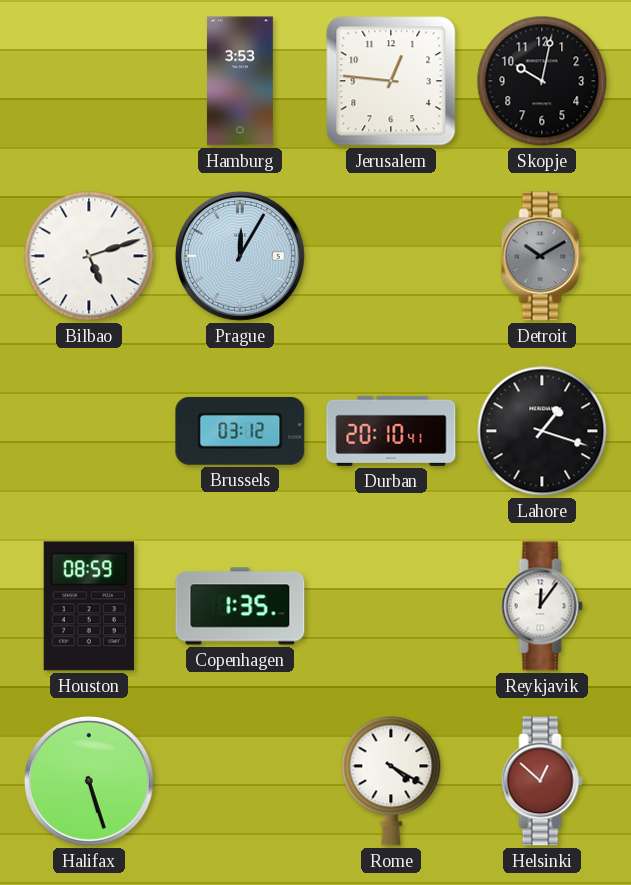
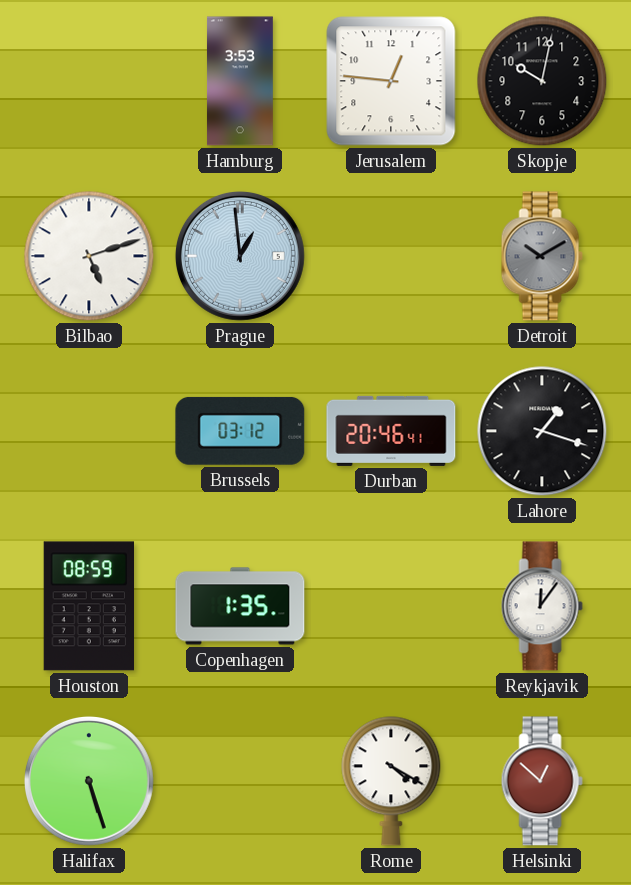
Prague: 12:05 -> 12:59 (240, 256)
Durban: 20:10 -> 20:46 (391, 431)
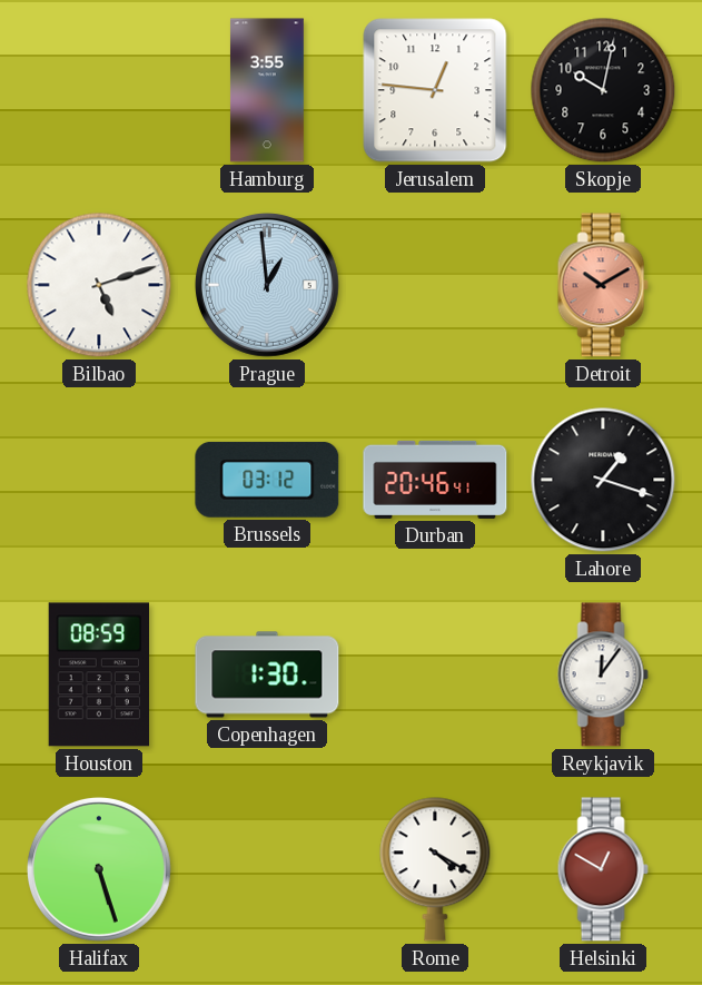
Hamburg: 3:53 -> 3:55 (267, 90)
Detroit dial: grey -> salmon (603, 285)
Copenhagen: 1:35 -> 1:30 (267, 674)
Helsinki: 12:52 -> 12:50 (603, 869)
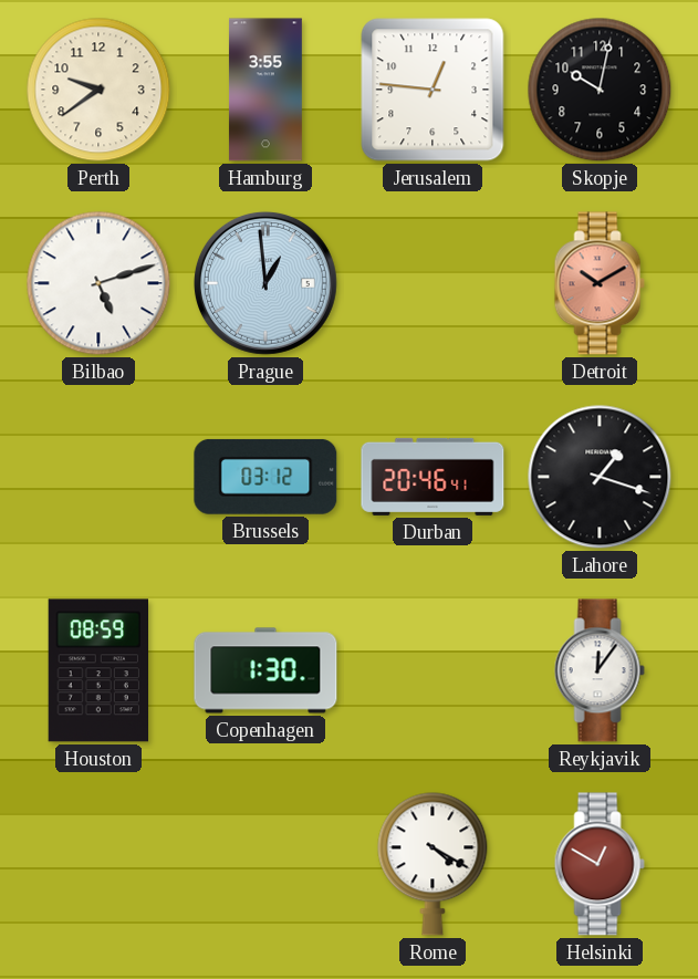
Perth: none -> 9:39 (98, 90)
Halifax: 5:27 -> none (99, 869)
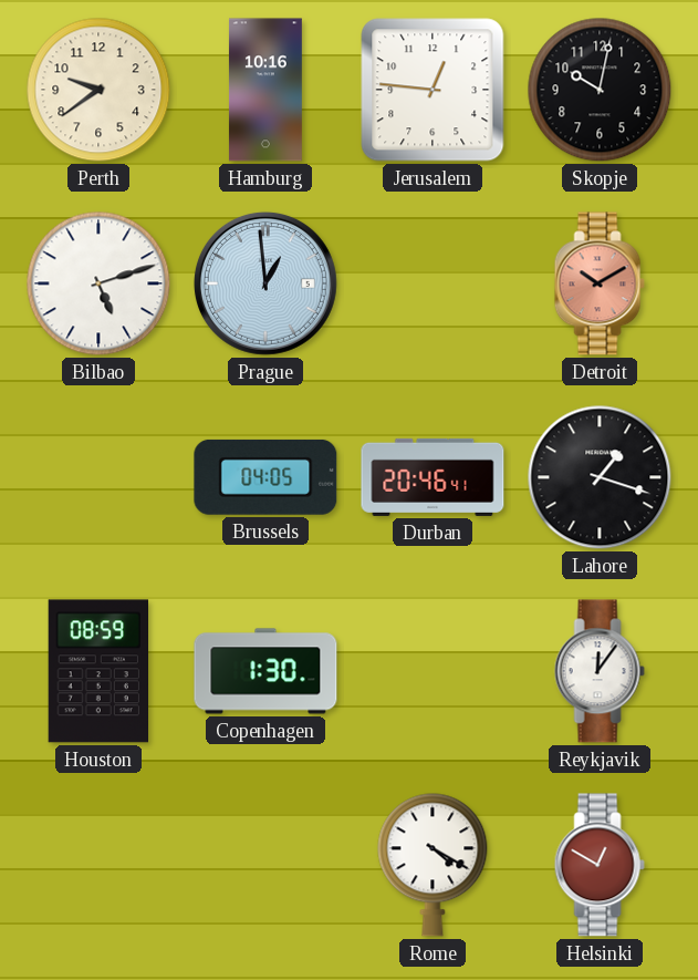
Hamburg: 3:55 -> 10:16 (265, 90)
Brussels: 03:12 -> 04:05 (265, 477)
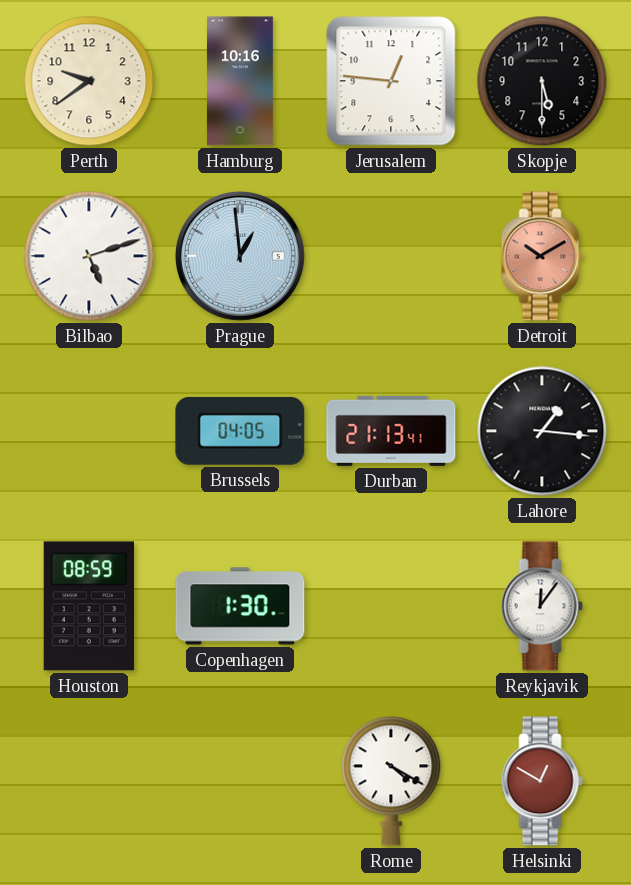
Skopje: 10:02 -> 5:30 (542, 81)
Durban: 20:46 -> 21:13 (391, 431)
Lahore: 1:18 -> 1:16 (542, 431)
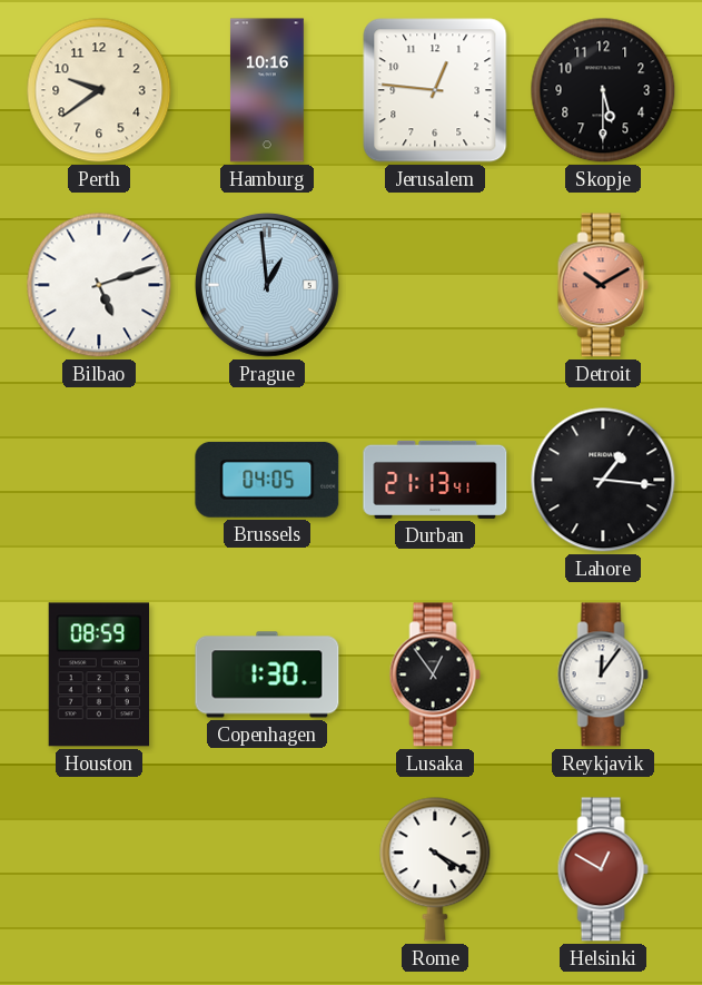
Lusaka: none -> 12:54 (435, 674)
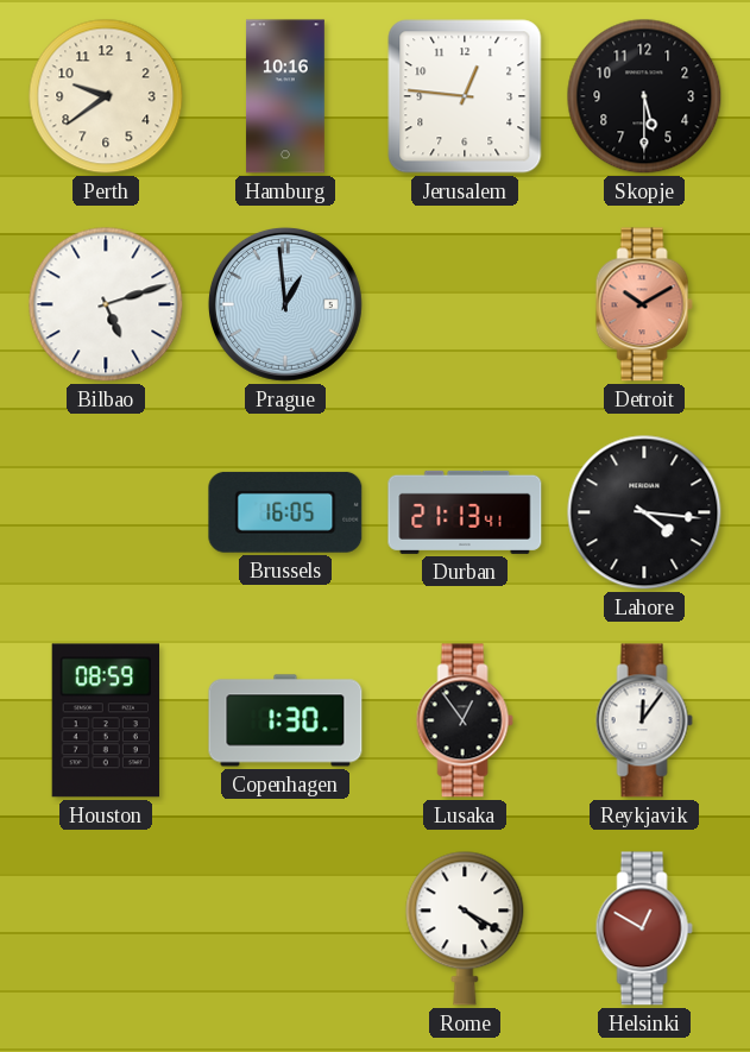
Brussels: 04:05 -> 16:05 (285, 512)
Lahore: 1:16 -> 4:16 (644, 512)
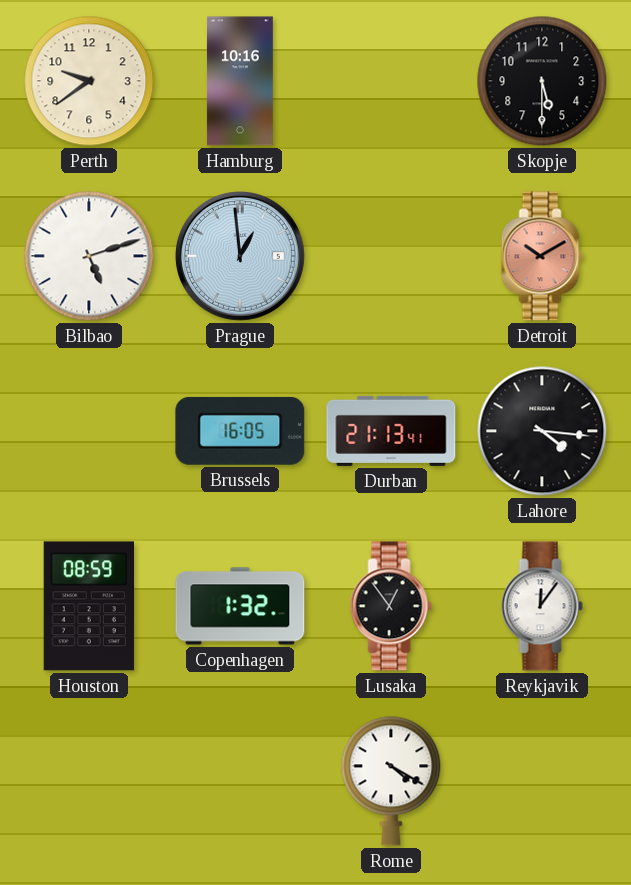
Jerusalem: 12:46 -> none (465, 96)
Copenhagen: 1:30 -> 1:32 (240, 606)
Helsinki: 12:50 -> none (644, 928)
